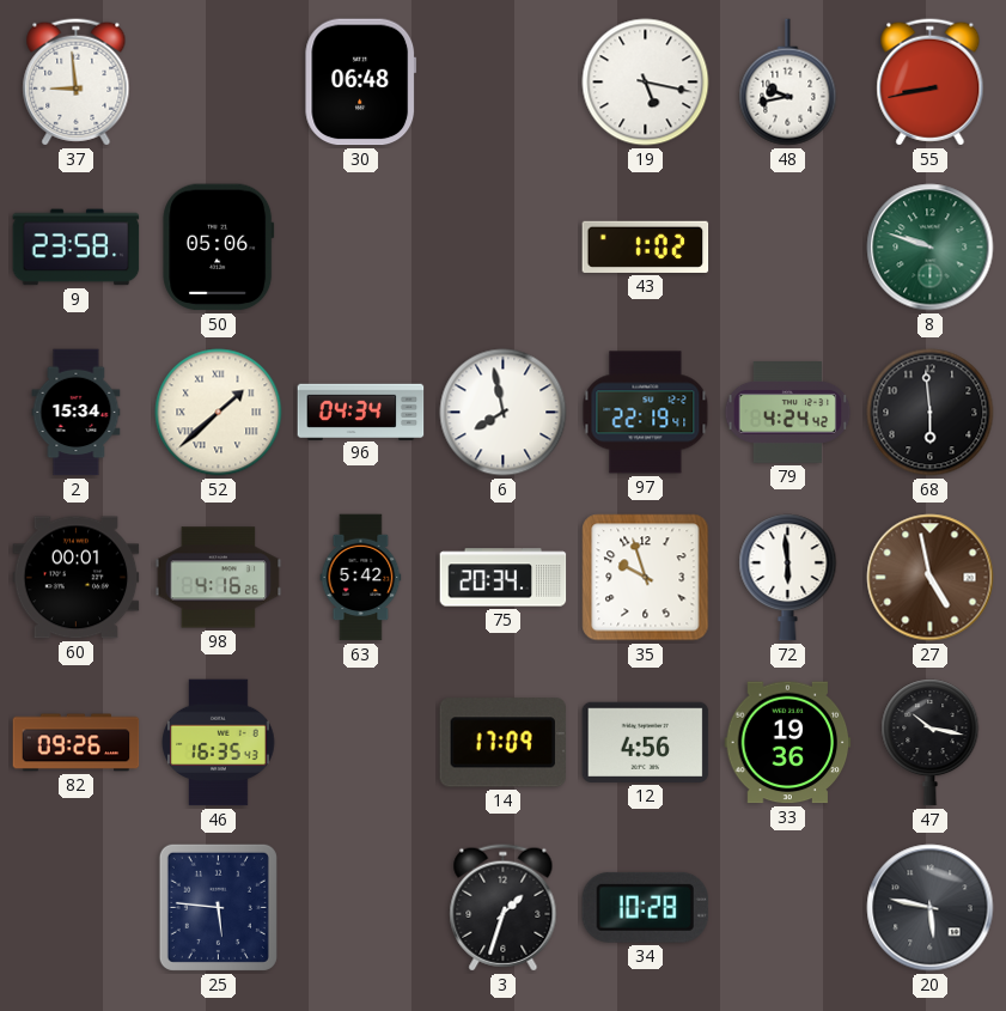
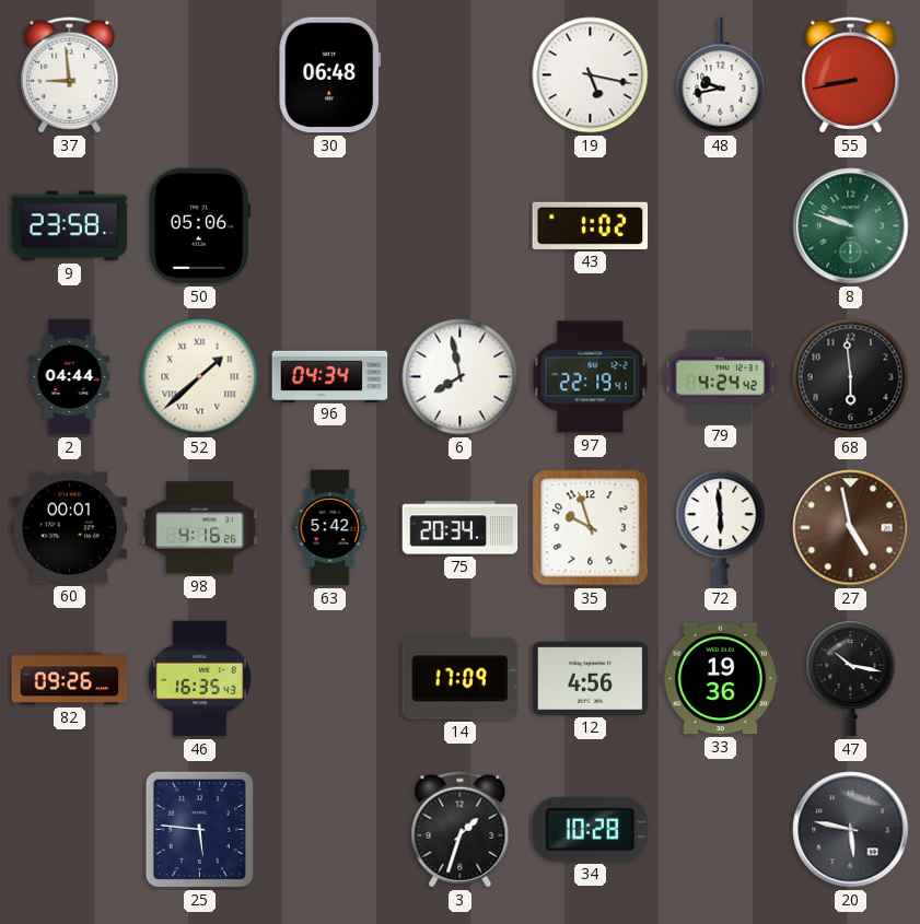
2: 15:34 -> 04:44 (70, 377)
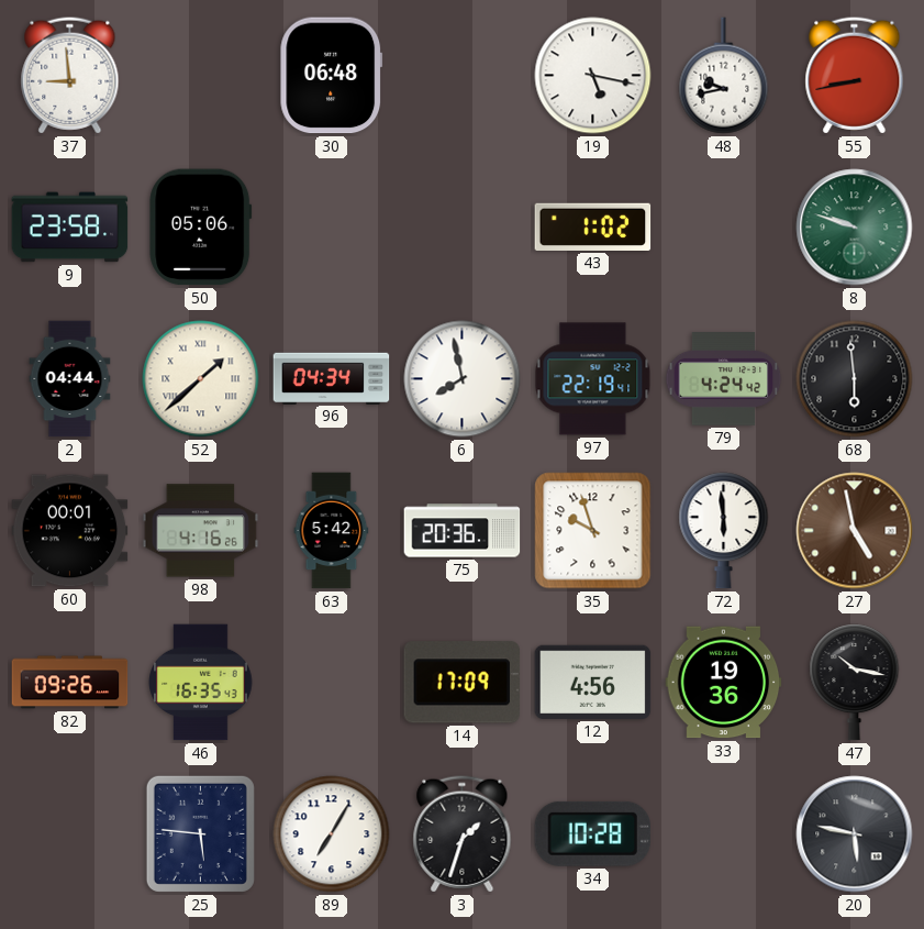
75: 20:34 -> 20:36 (463, 531)
89: none -> 7:05 (332, 834)
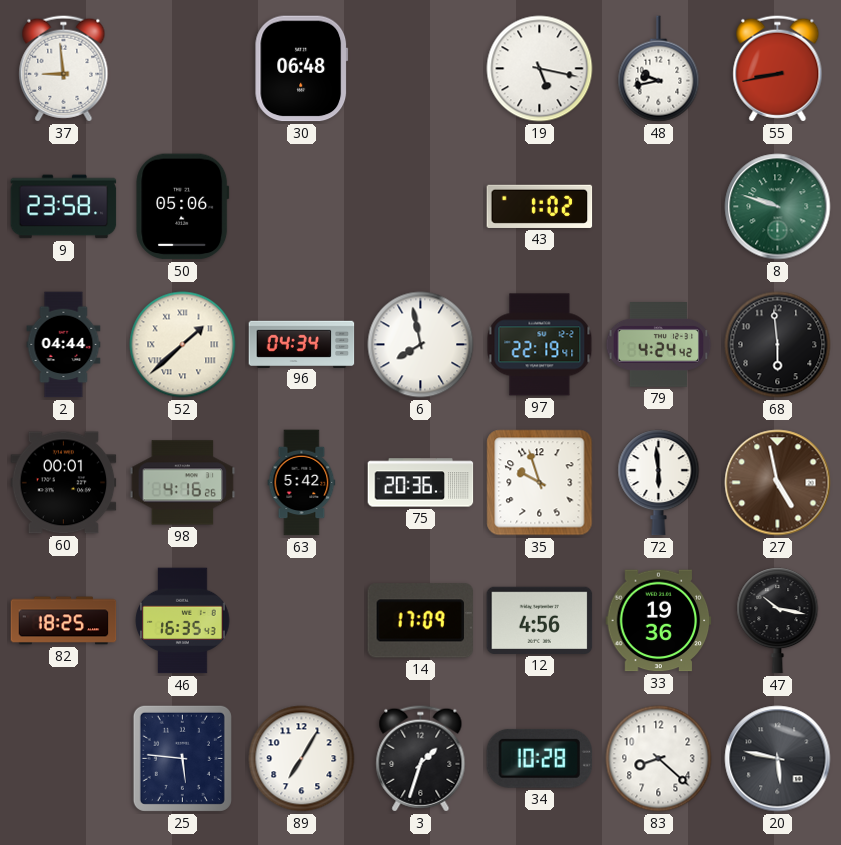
82: 09:26 -> 18:25 (64, 621)
83: none -> 8:22 (659, 759)
